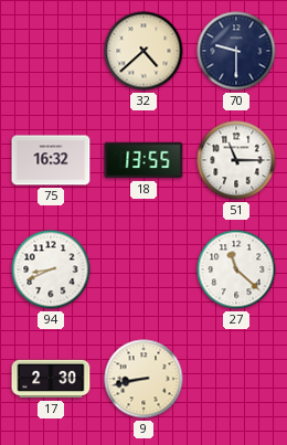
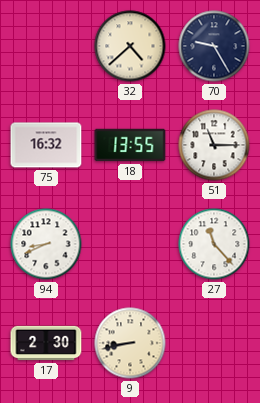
70: 9:30 -> 9:25 (214, 46)
27: 11:22 -> 11:23 (214, 244)
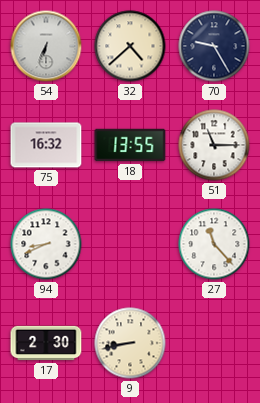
54: none -> 6:34 (46, 46)
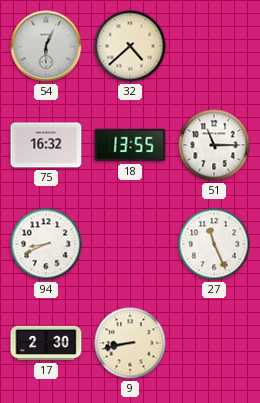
54: 6:34 -> 6:04 (46, 46)
70: 9:25 -> none (214, 46)
27: 11:23 -> 11:26 (214, 244)
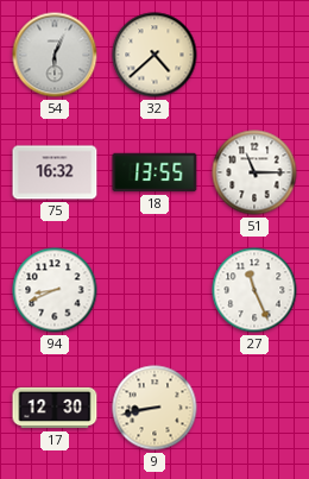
17: 2:30 -> 12:30 (55, 408)
